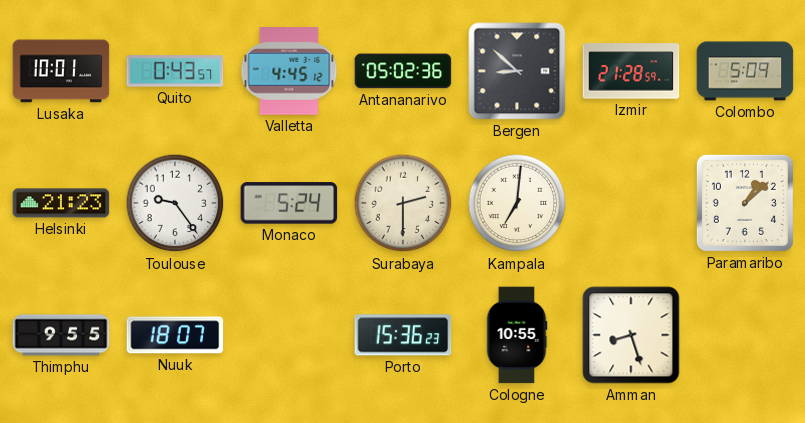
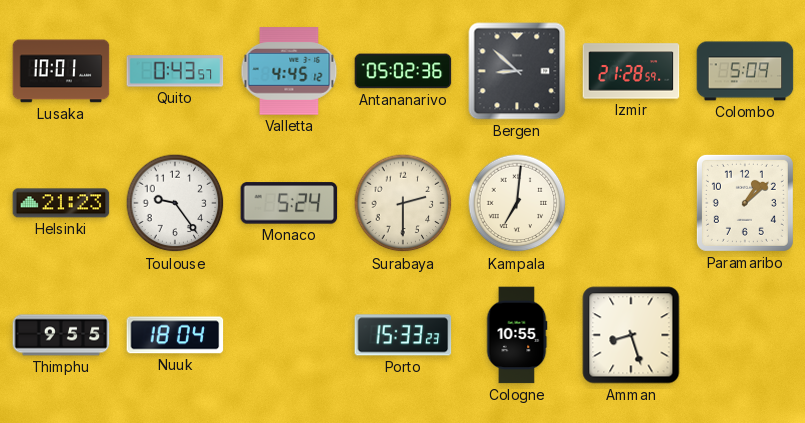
Nuuk: 18:07 -> 18:04 (175, 335)
Porto: 15:36 -> 15:33 (403, 335)
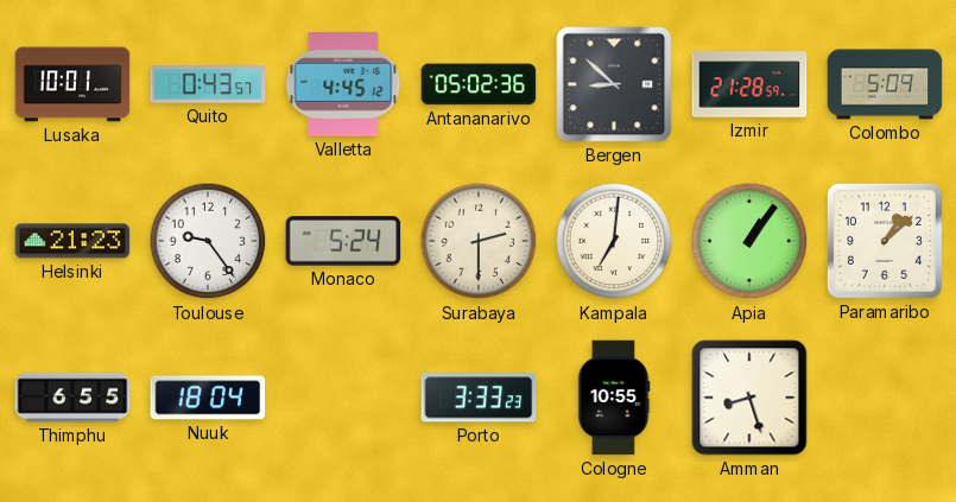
Apia: none -> 1:06 (749, 241)
Thimphu: 9:55 -> 6:55 (72, 398)
Porto: 15:33 -> 3:33 (479, 398)
